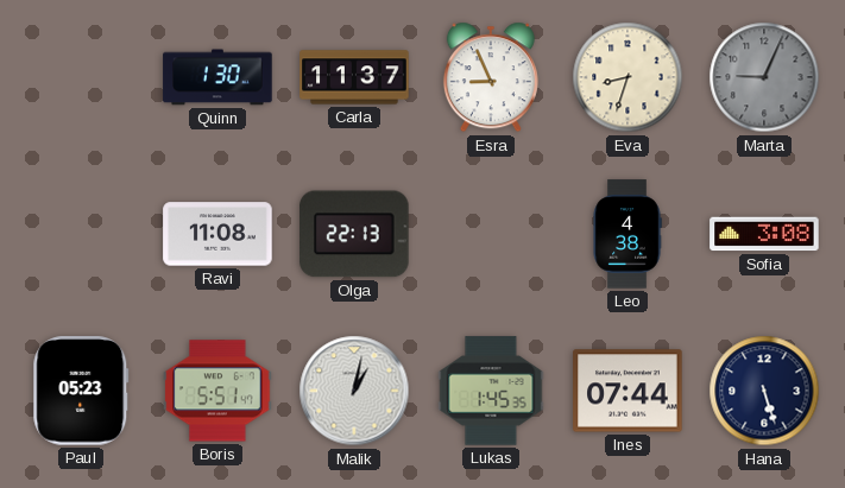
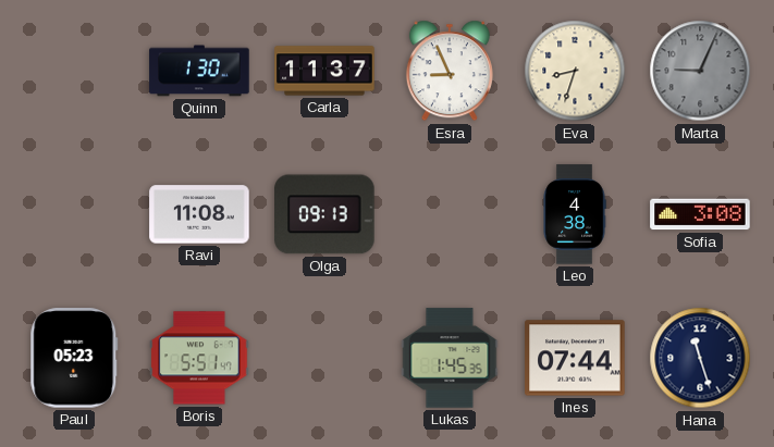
Olga: 22:13 -> 09:13 (324, 214)
Malik: 1:02 -> none (354, 391)
Hana: 5:27 -> 11:27 (700, 358)
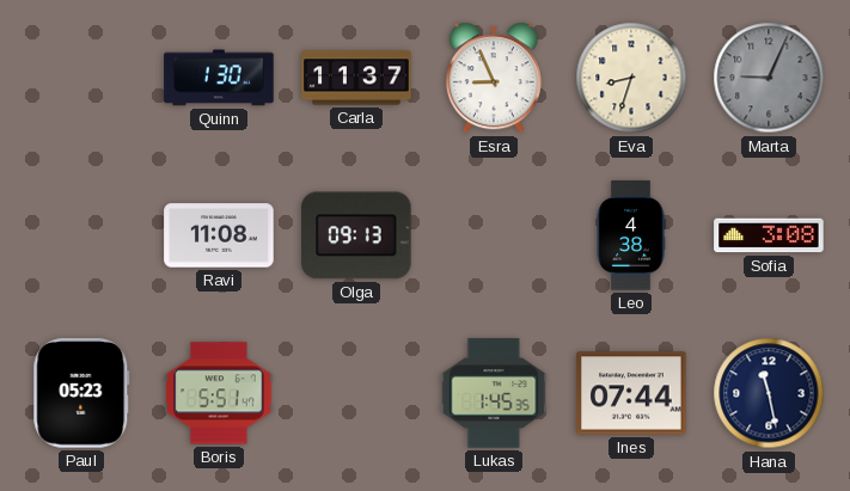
Hana: 11:27 -> 11:28 (769, 393)
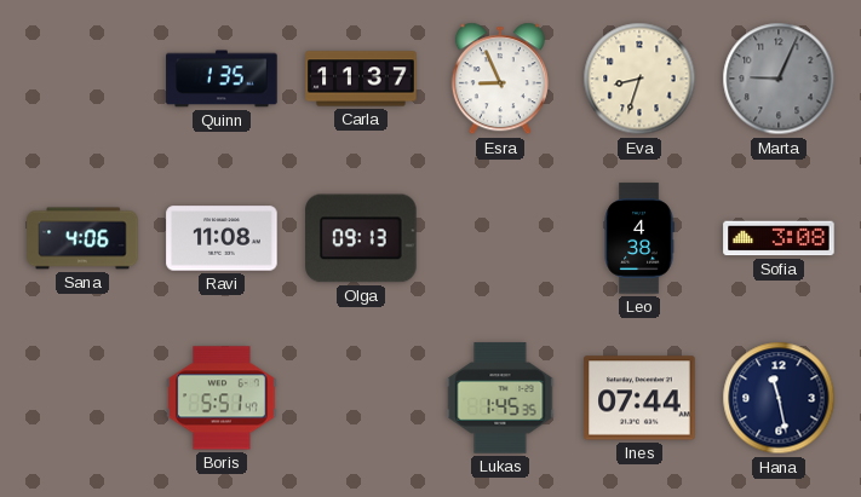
Quinn: 1:30 -> 1:35 (222, 79)
Sana: none -> 4:06 (82, 238)
Paul: 05:23 -> none (81, 393)
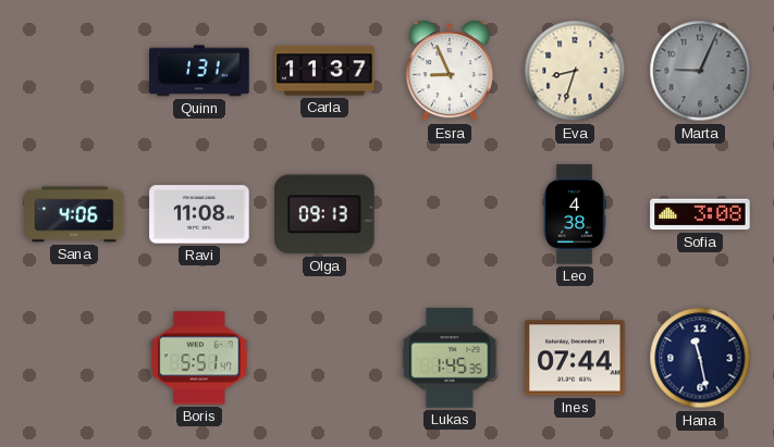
Quinn: 1:35 -> 1:31 (199, 71)
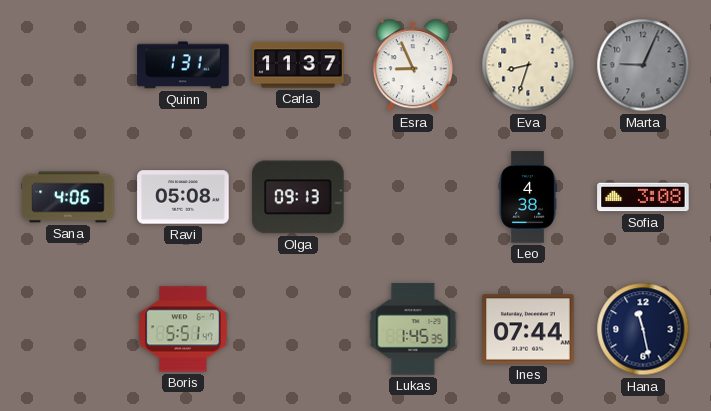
Ravi: 11:08 -> 05:08 (183, 197)
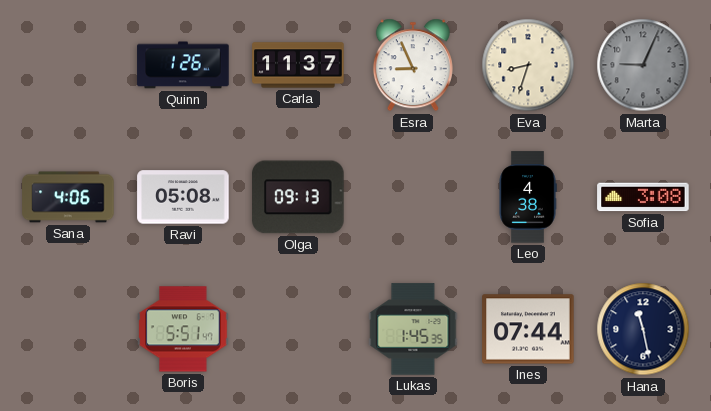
Quinn: 1:31 -> 1:26 (183, 65)
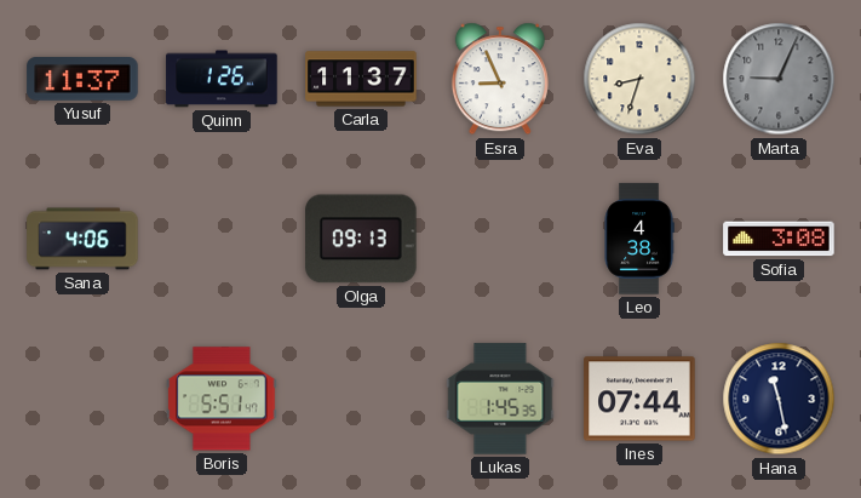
Yusuf: none -> 11:37 (82, 80)
Ravi: 05:08 -> none (183, 197)
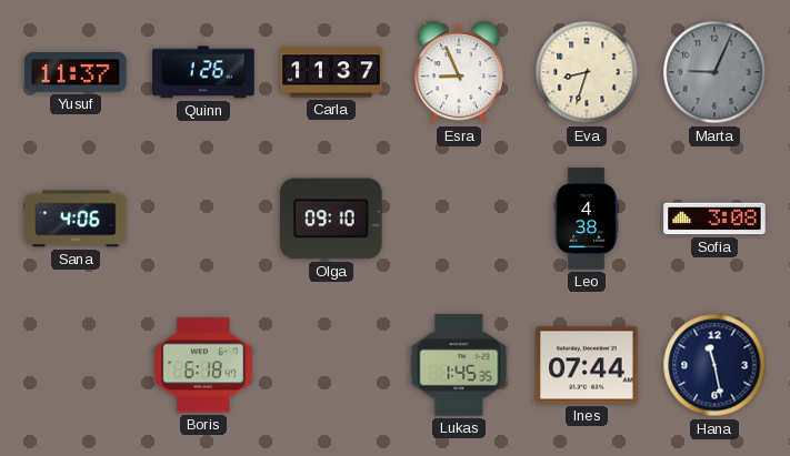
Olga: 09:13 -> 09:10 (331, 219)
Boris: 5:51 -> 6:18 (203, 365)
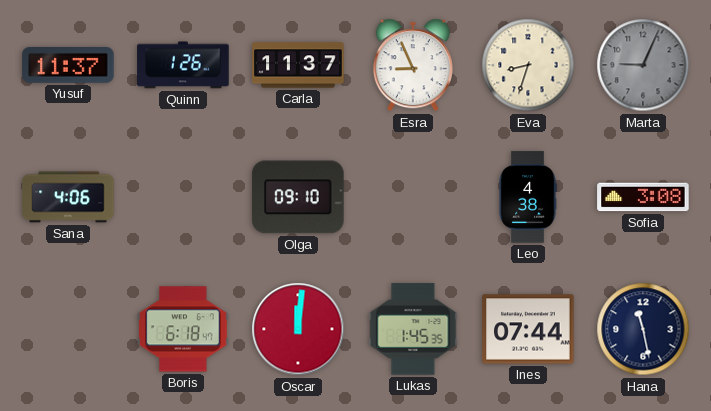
Oscar: none -> 12:01 (298, 329)
